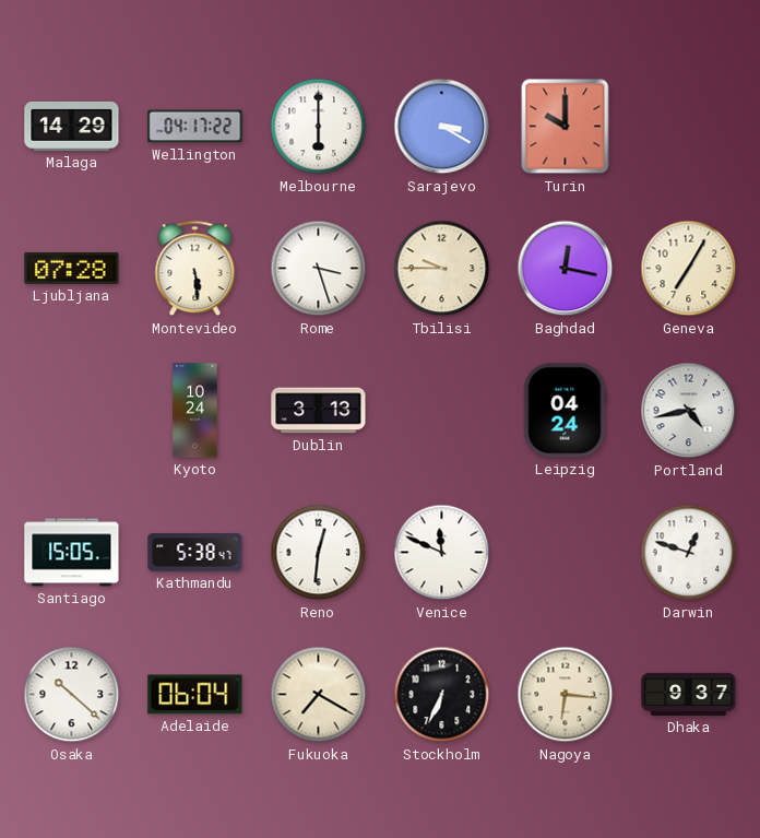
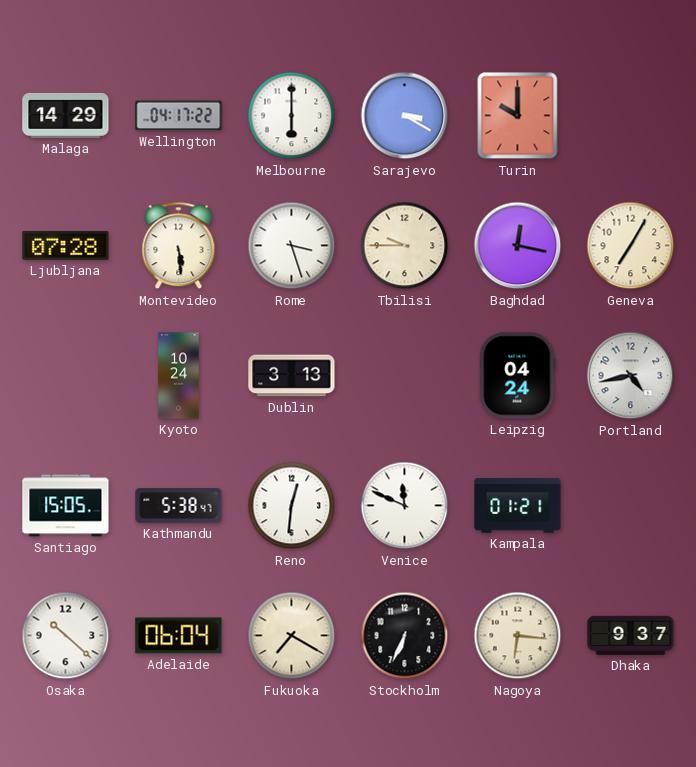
Kampala: none -> 01:21 (518, 506)
Darwin: 12:48 -> none (689, 553)
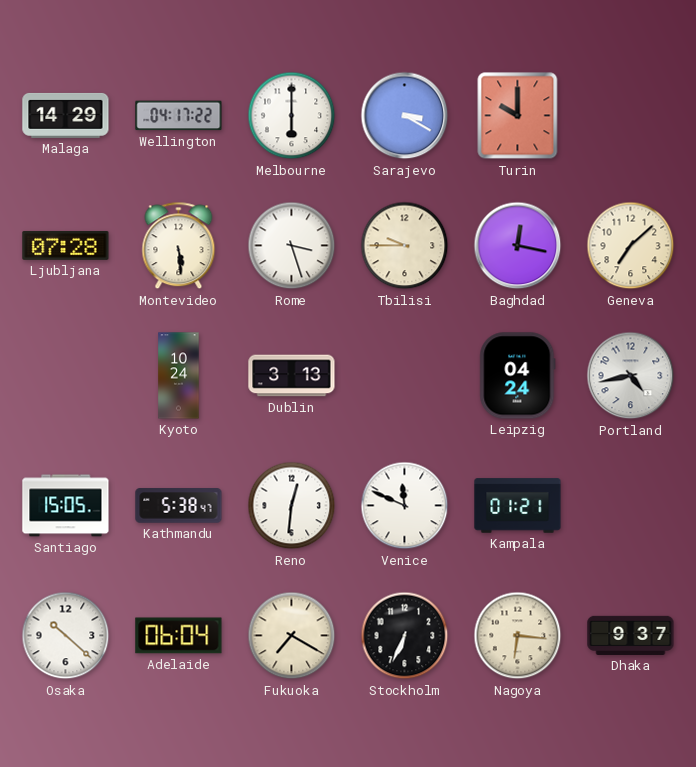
Geneva: 7:05 -> 7:08 (631, 246)
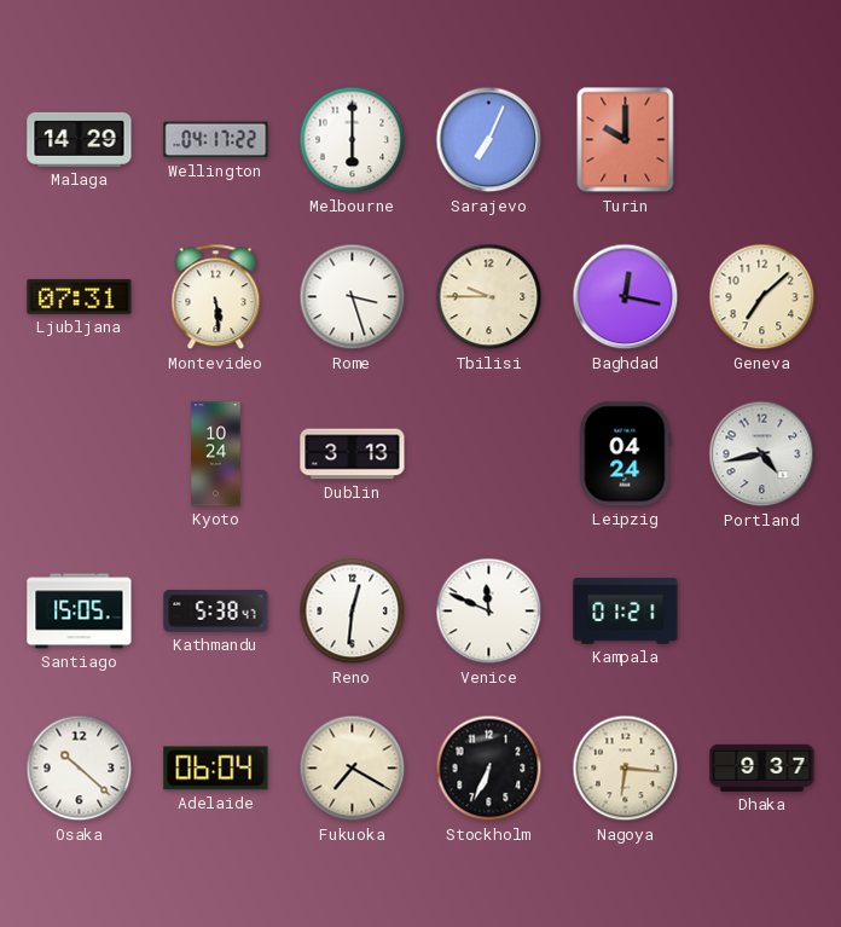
Sarajevo: 3:20 -> 7:04 (489, 140)
Ljubljana: 07:28 -> 07:31 (80, 296)
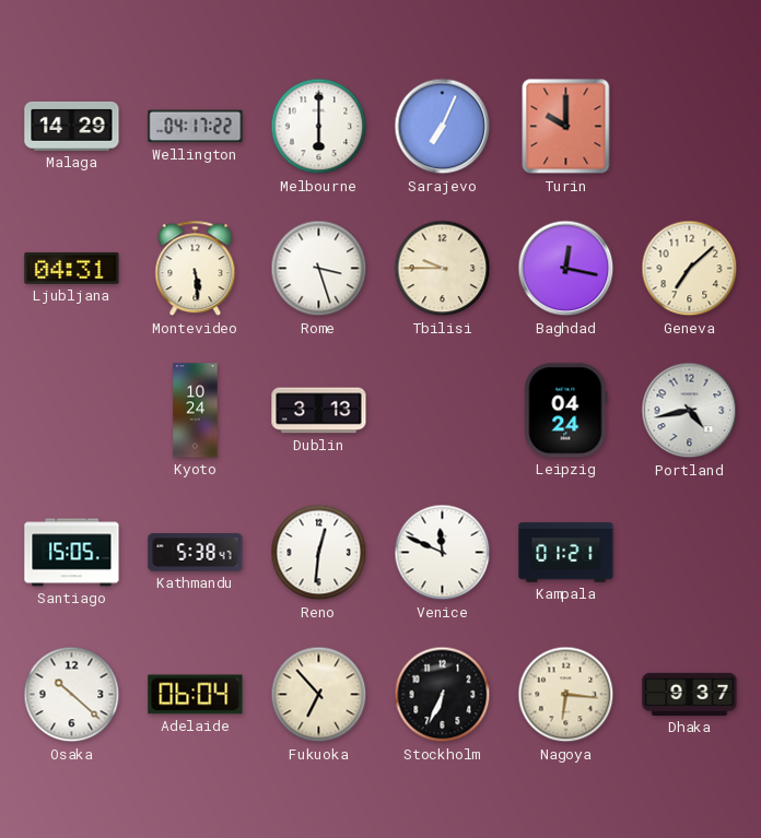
Ljubljana: 07:31 -> 04:31 (72, 268)
Fukuoka: 7:20 -> 6:53 (319, 695)
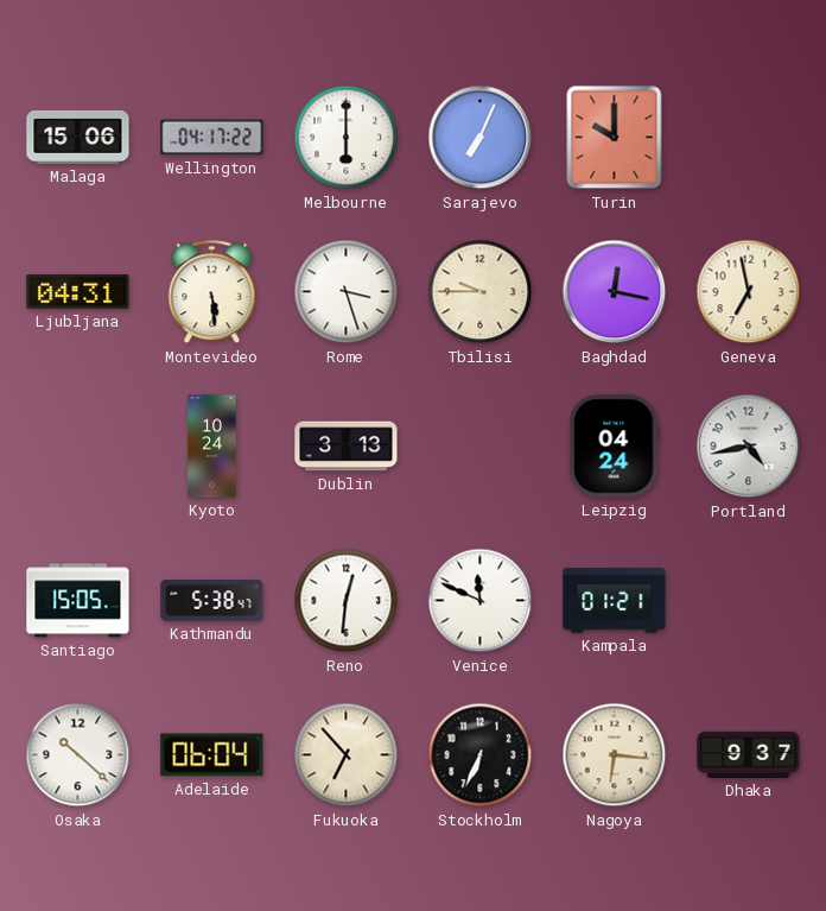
Malaga: 14:29 -> 15:06 (78, 137)
Geneva: 7:08 -> 6:58 (749, 292)
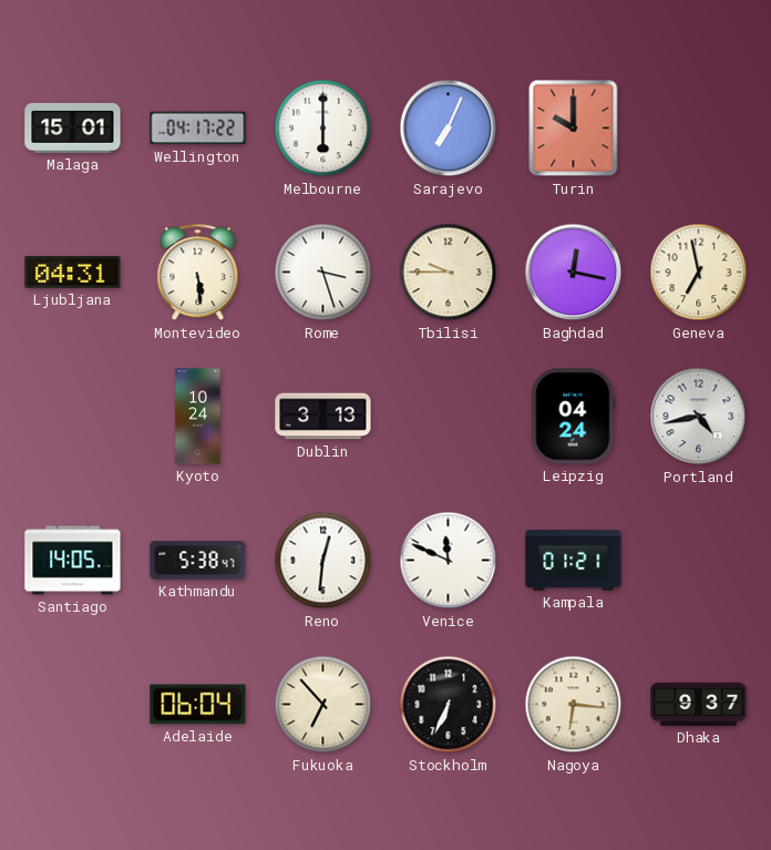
Malaga: 15:06 -> 15:01 (73, 127)
Santiago: 15:05 -> 14:05 (73, 561)
Osaka: 10:22 -> none (78, 755)
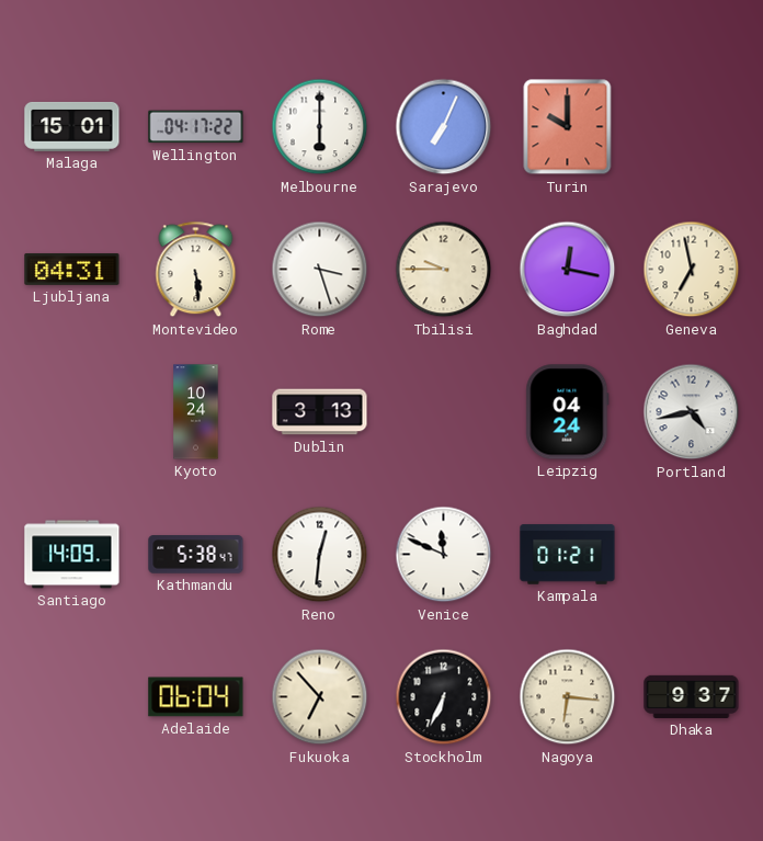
Santiago: 14:05 -> 14:09 (72, 555)
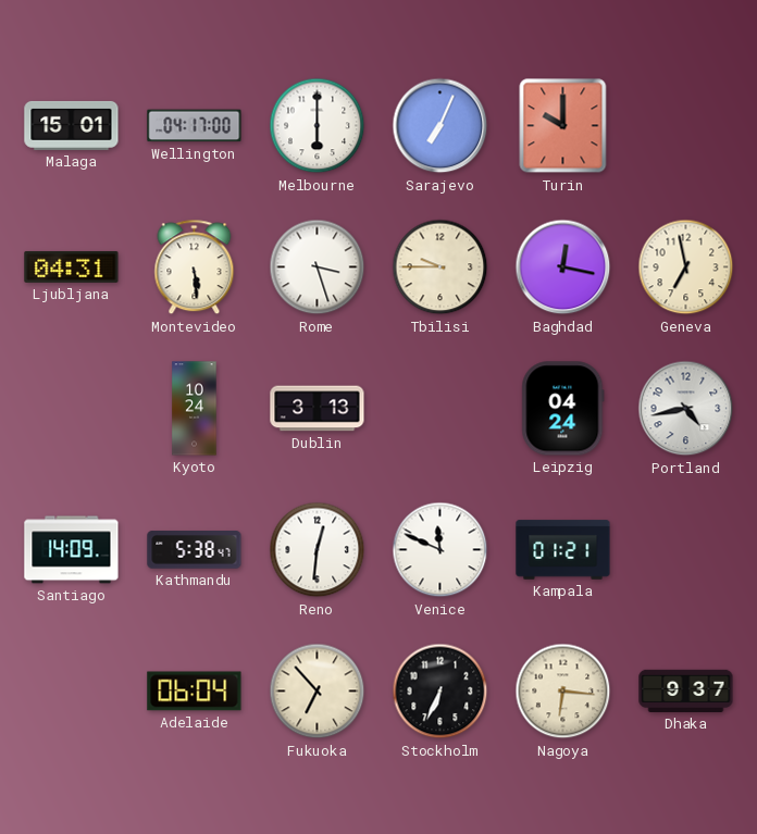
Wellington: 04:17:22 -> 04:17:00 (195, 126)
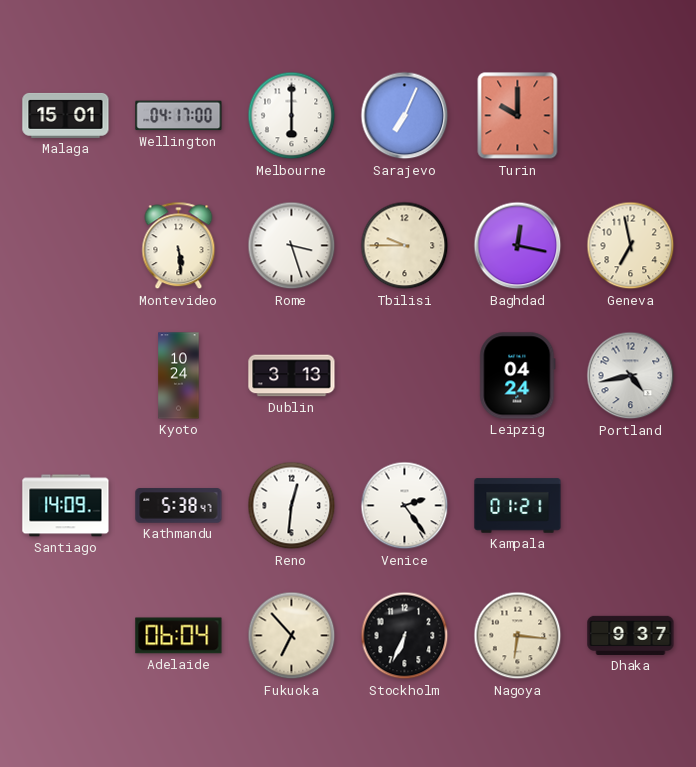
Ljubljana: 04:31 -> none (72, 266)
Venice: 11:49 -> 2:24 (405, 506)
